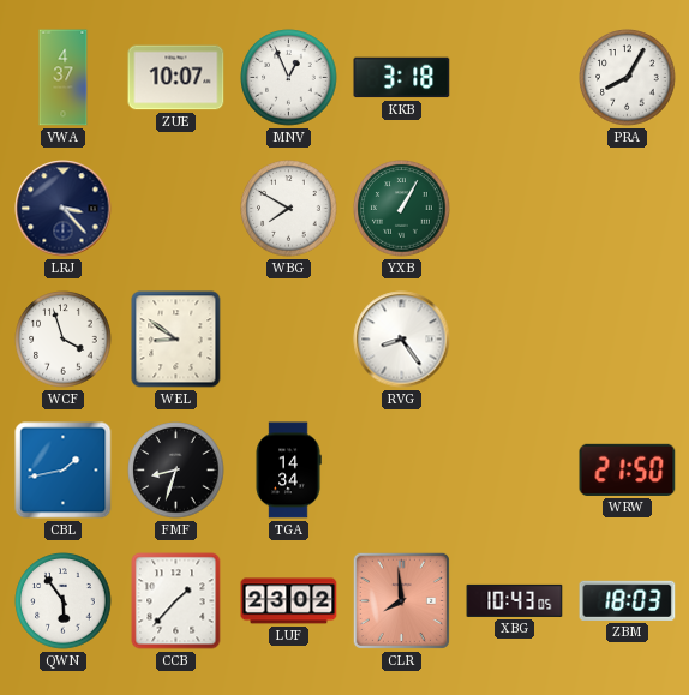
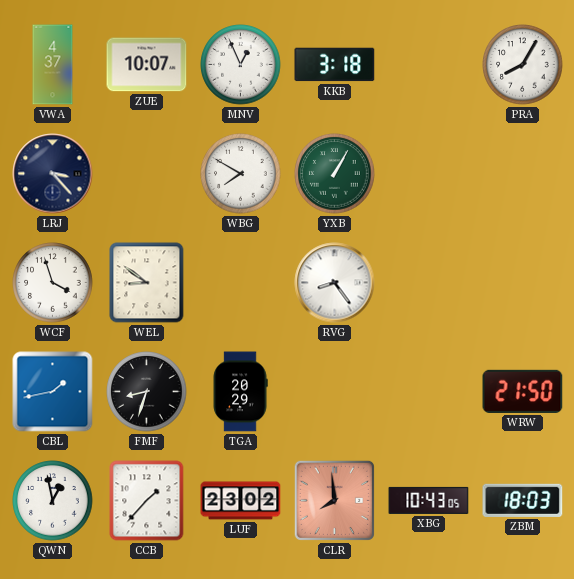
TGA: 14:34 -> 20:29 (240, 392)
QWN: 5:54 -> 12:58 (53, 501)
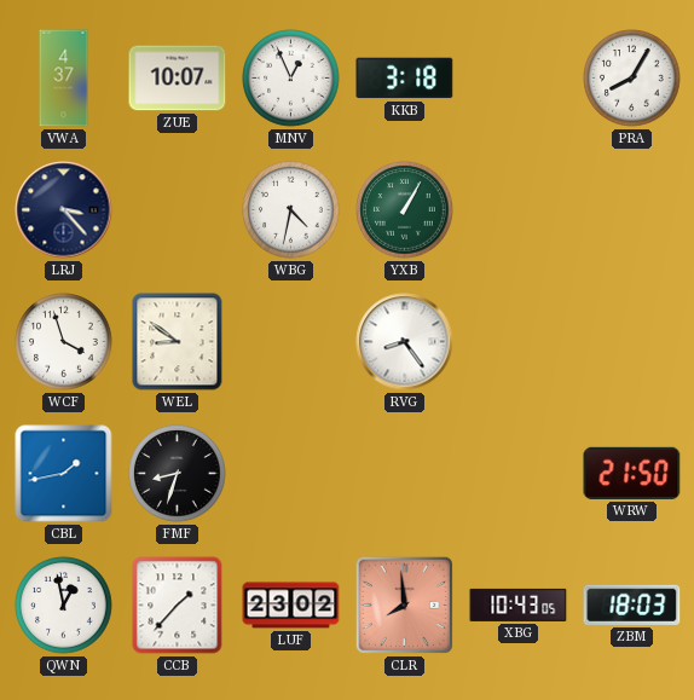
WBG: 7:50 -> 4:32 (291, 210)
TGA: 20:29 -> none (240, 392)
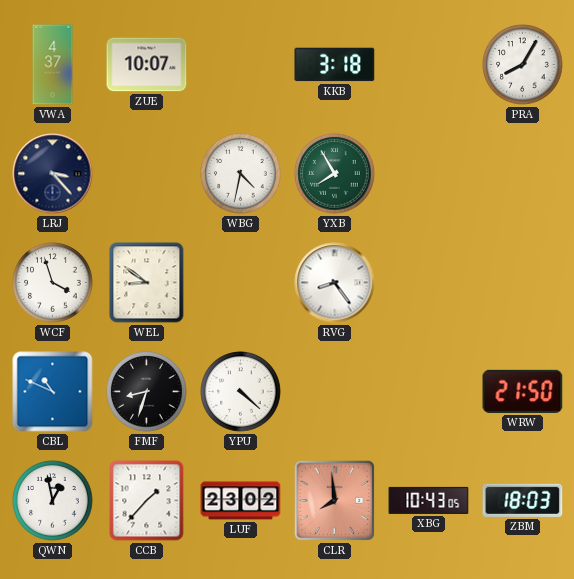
MNV: 12:56 -> none (291, 79)
YXB: 1:05 -> 7:55 (335, 174)
CBL: 1:43 -> 10:49 (53, 392)
YPU: none -> 4:22 (241, 392)
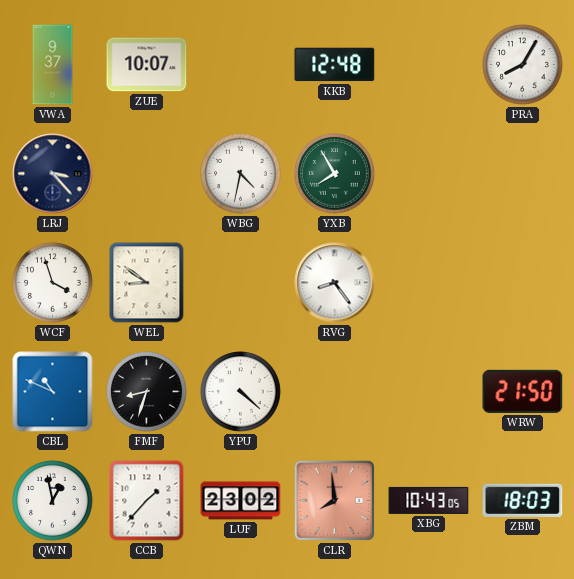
VWA: 4:37 -> 9:37 (53, 65)
KKB: 3:18 -> 12:48 (335, 65)
